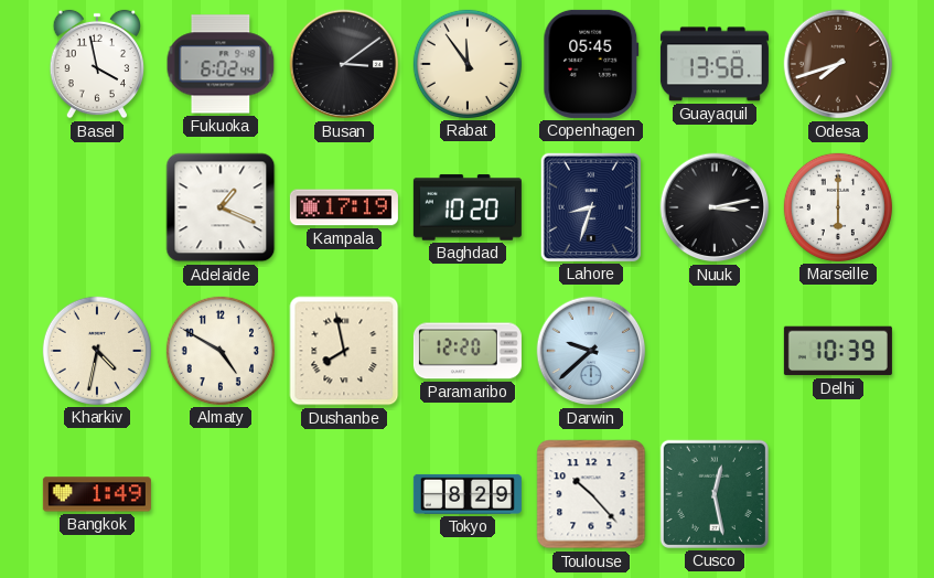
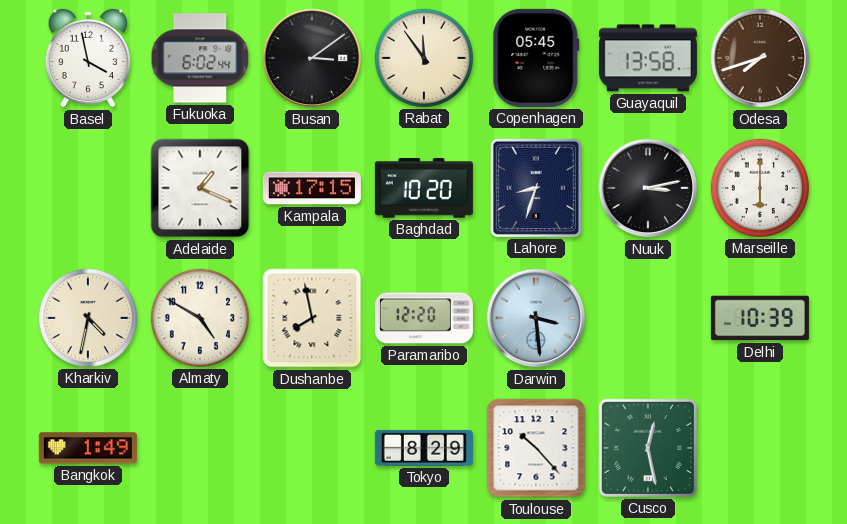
Kampala: 17:19 -> 17:15 (312, 188)
Darwin: 9:38 -> 3:29 (536, 318)
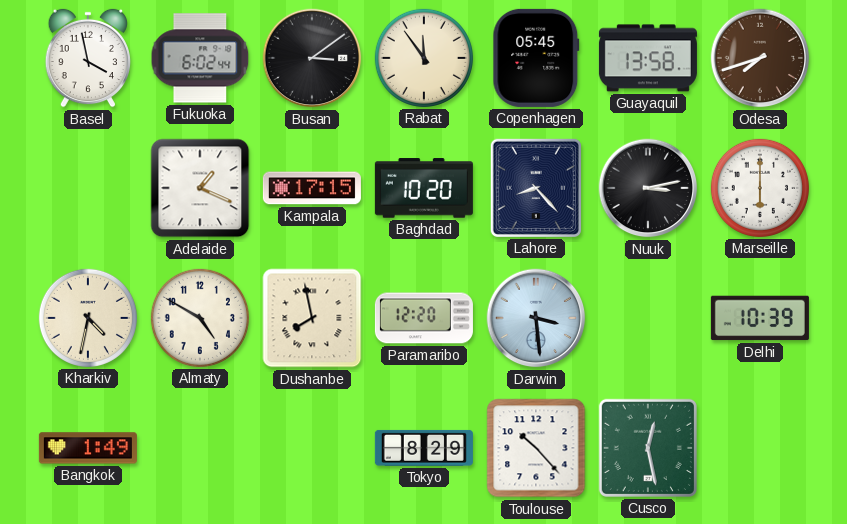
Lahore: 8:33 -> 8:23 (536, 188)
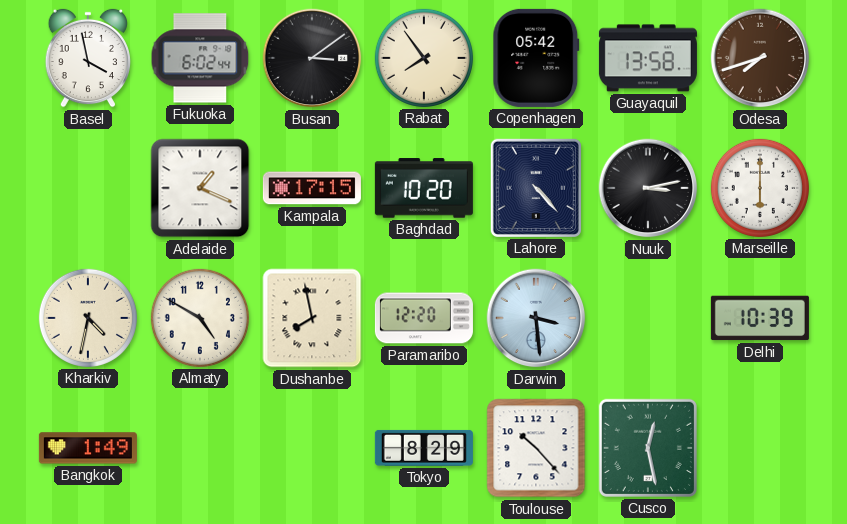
Rabat: 11:54 -> 7:54 (424, 58)
Copenhagen: 05:45 -> 05:42 (536, 58)
Lahore: 8:23 -> 4:23 (536, 188)
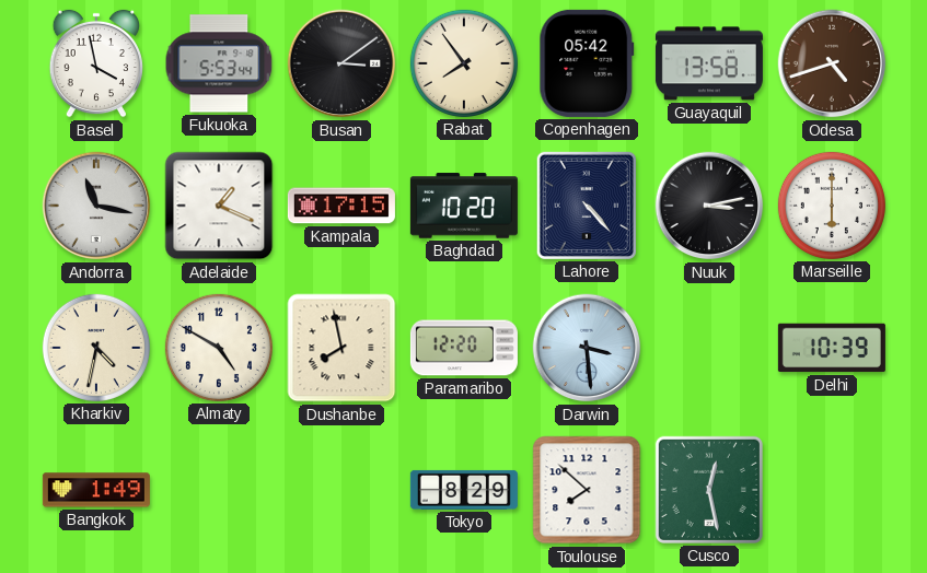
Fukuoka: 6:02 -> 5:53 (219, 63)
Odesa: 7:42 -> 4:42 (832, 63)
Andorra: none -> 11:17 (96, 206)
Toulouse: 10:23 -> 7:52 (587, 490)
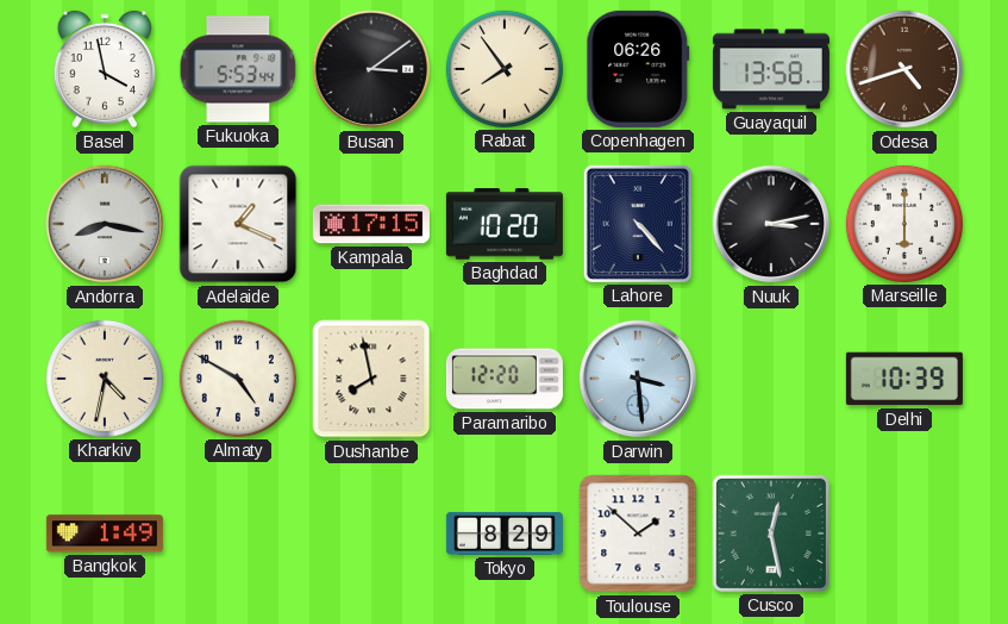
Copenhagen: 05:42 -> 06:26 (638, 69)
Andorra: 11:17 -> 8:17 (105, 224)
Toulouse: 7:52 -> 1:52 (638, 533)
